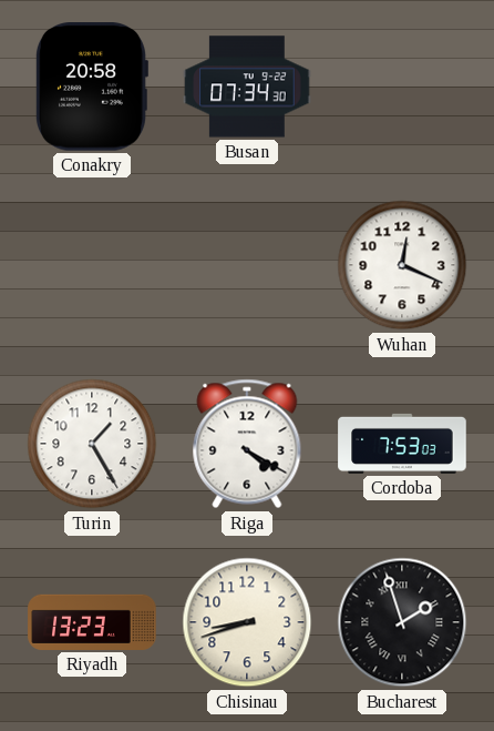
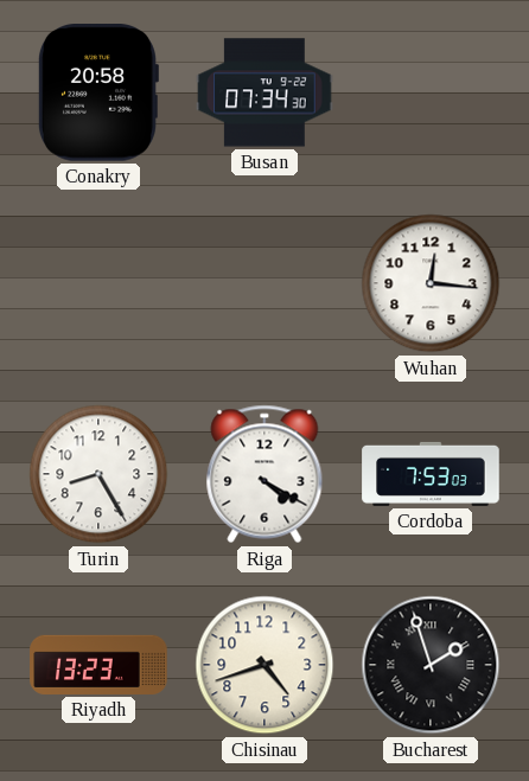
Wuhan: 12:19 -> 12:16 (431, 283)
Turin: 1:25 -> 8:25 (98, 474)
Chisinau: 8:42 -> 4:42 (264, 665)
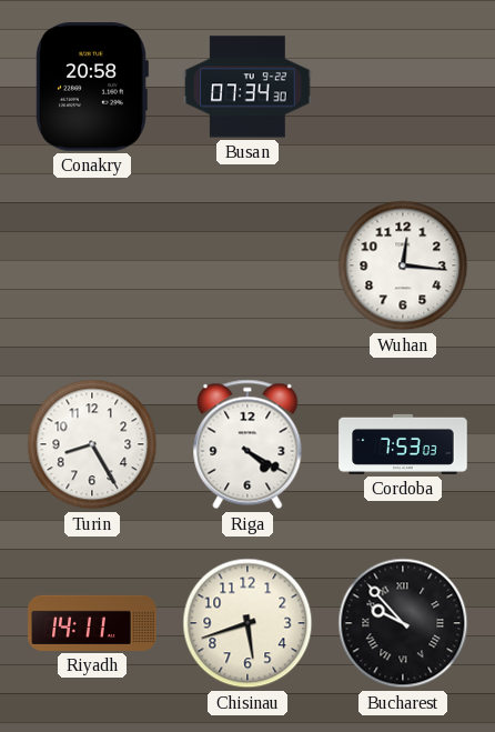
Riyadh: 13:23 -> 14:11 (92, 623)
Chisinau: 4:42 -> 5:42 (247, 623)
Bucharest: 1:57 -> 9:53 (403, 623)
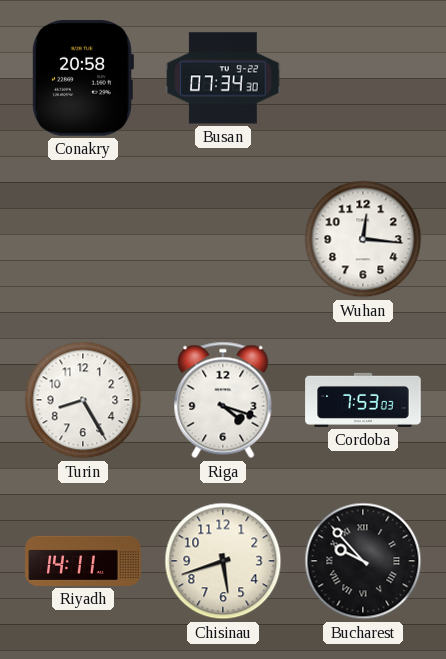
Riga: 4:20 -> 4:18 (223, 400)
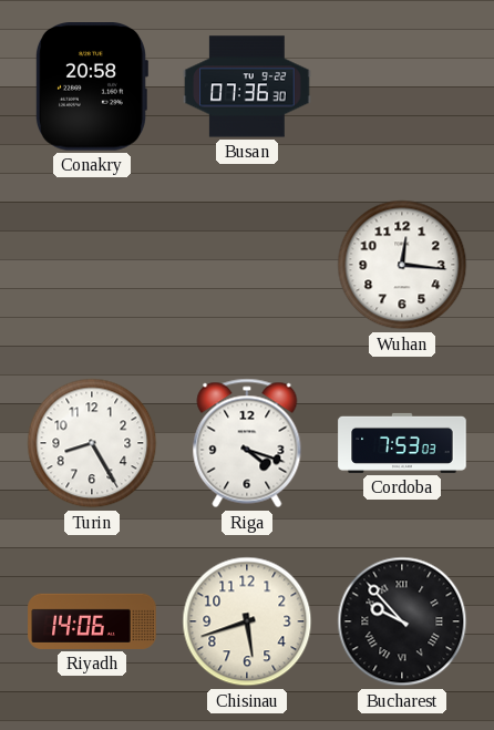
Busan: 07:34 -> 07:36 (247, 86)
Riyadh: 14:11 -> 14:06 (92, 621)
